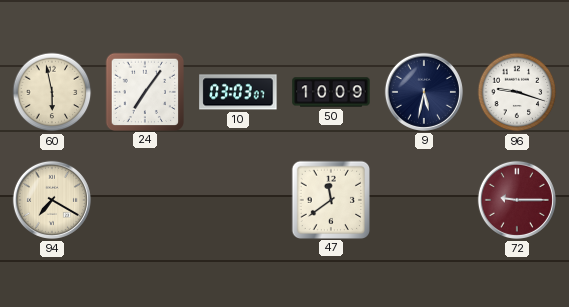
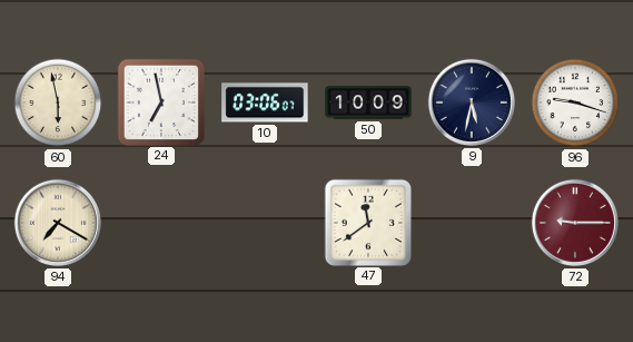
24: 7:06 -> 6:58 (160, 101)
10: 03:03 -> 03:06 (265, 102)
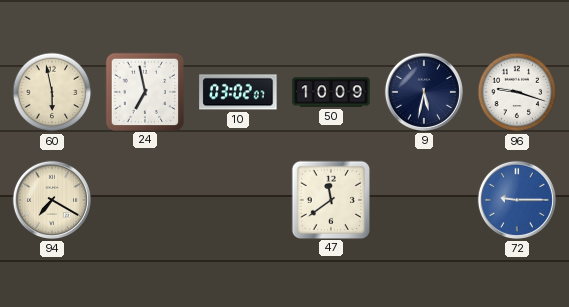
10: 03:06 -> 03:02 (238, 92)
72 dial: burgundy -> blue (517, 200)
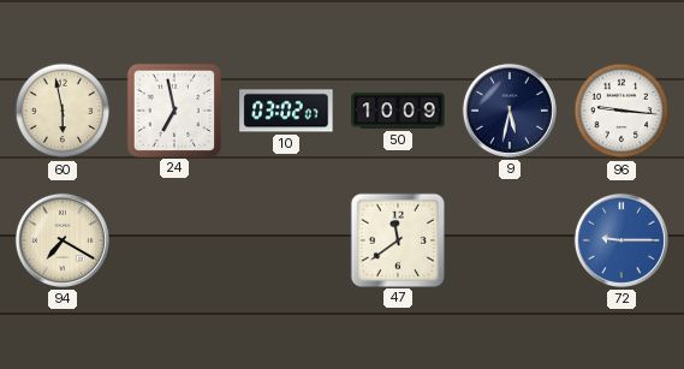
96: 9:18 -> 9:16 (621, 111)
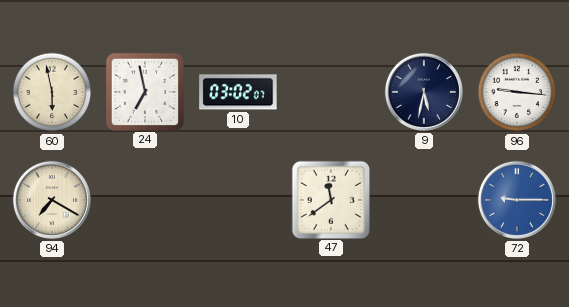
50: 10:09 -> none (398, 111)
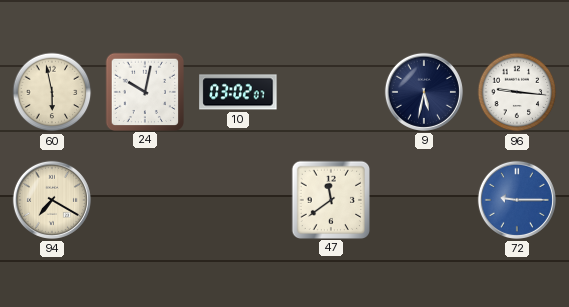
24: 6:58 -> 10:02 (144, 91)
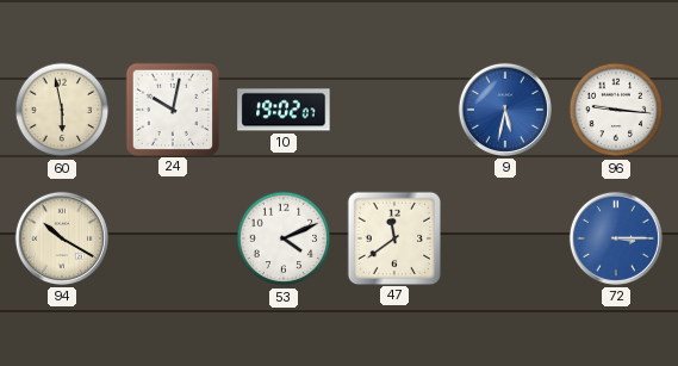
10: 03:02 -> 19:02 (284, 110)
9 dial: navy -> blue (505, 110)
94: 7:20 -> 10:20 (62, 238)
53: none -> 4:11 (284, 238)
72: 9:15 -> 3:15 (616, 238)
